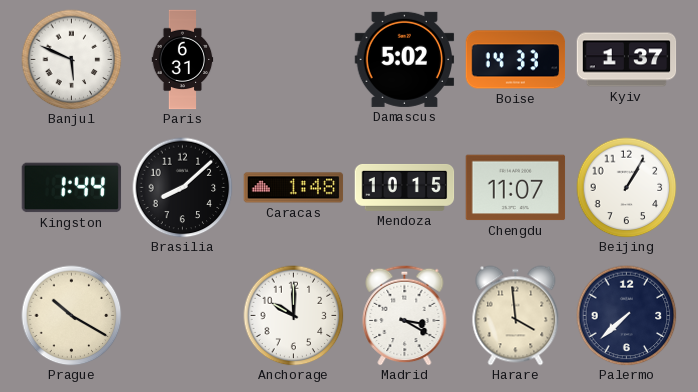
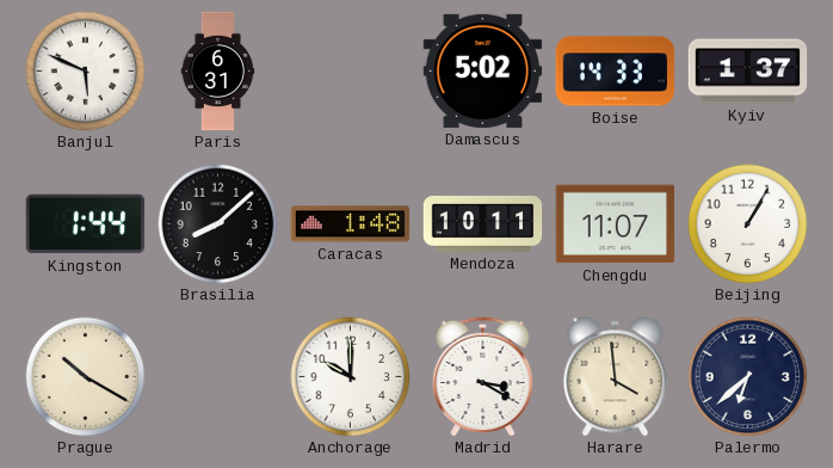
Mendoza: 10:15 -> 10:11 (483, 223)
Palermo: 7:38 -> 6:38 (748, 377)
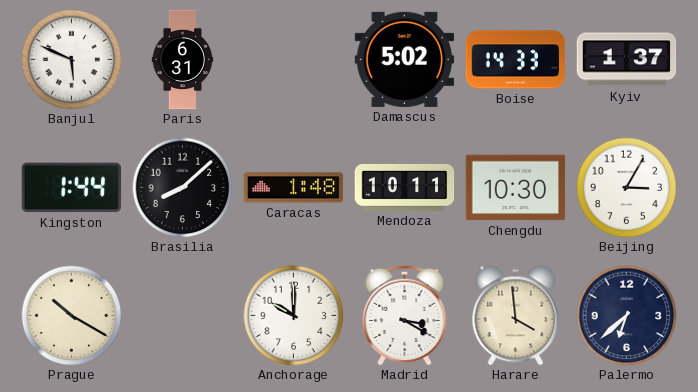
Chengdu: 11:07 -> 10:30 (516, 188)
Beijing: 1:05 -> 3:05 (627, 188)
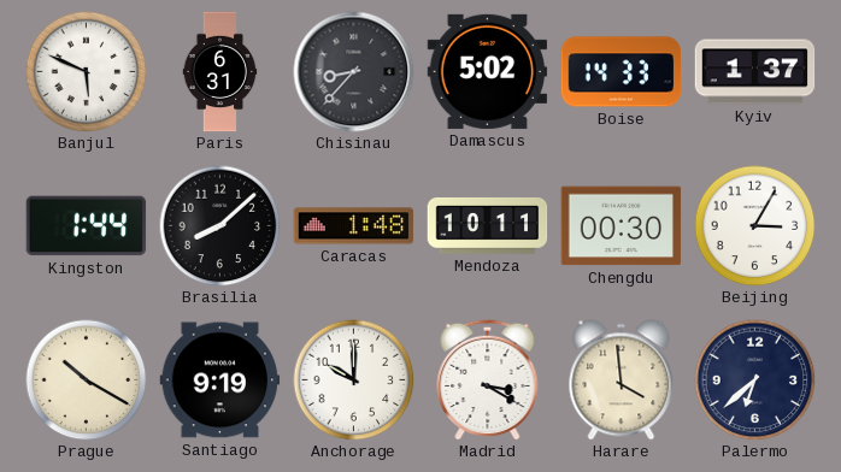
Chisinau: none -> 8:37 (354, 72)
Chengdu: 10:30 -> 00:30 (622, 226)
Santiago: none -> 9:19 (220, 380)
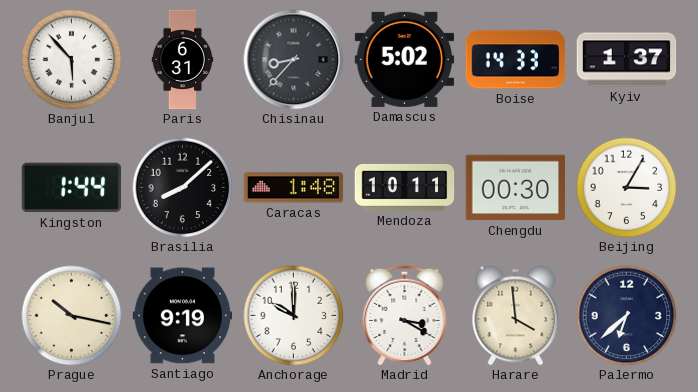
Banjul: 5:49 -> 5:53 (72, 60)
Prague: 10:20 -> 10:17 (72, 316)
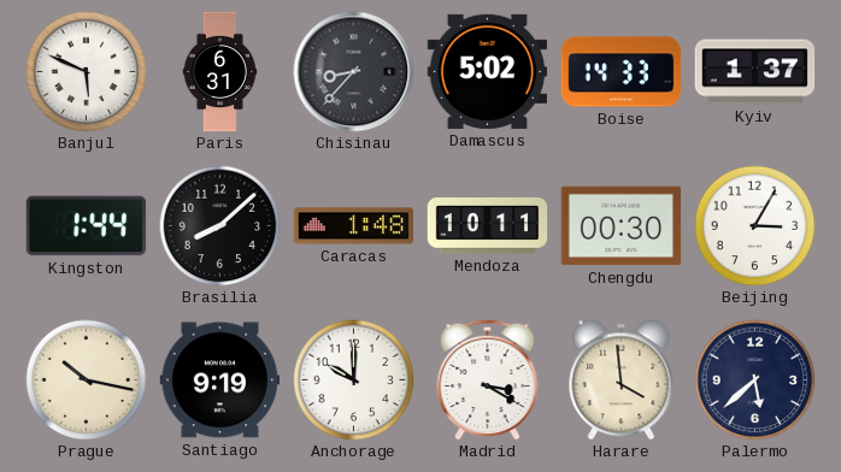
Banjul: 5:53 -> 5:49 (87, 72)
Palermo: 6:38 -> 5:38 (755, 380)
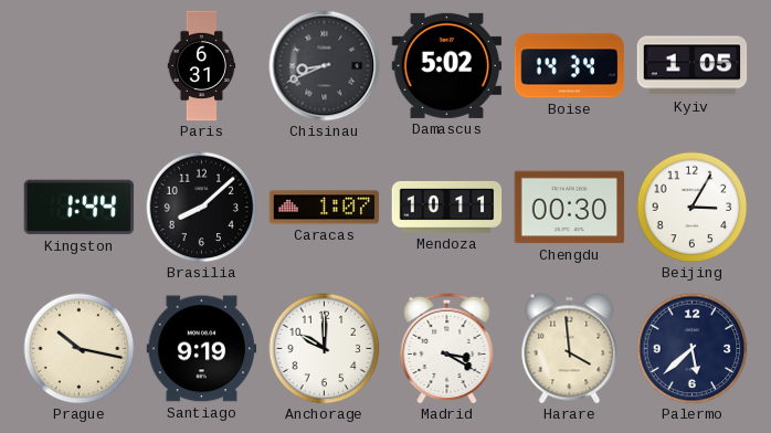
Banjul: 5:49 -> none (87, 72)
Chisinau: 8:37 -> 8:41 (325, 66)
Boise: 14:33 -> 14:34 (570, 66)
Kyiv: 1:37 -> 1:05 (693, 66)
Caracas: 1:48 -> 1:07 (325, 208)
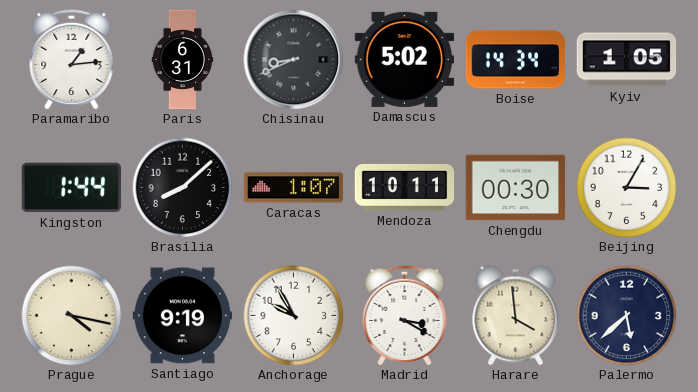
Paramaribo: none -> 1:14 (72, 59)
Prague: 10:17 -> 4:17 (72, 316)
Anchorage: 10:00 -> 9:55 (294, 316)
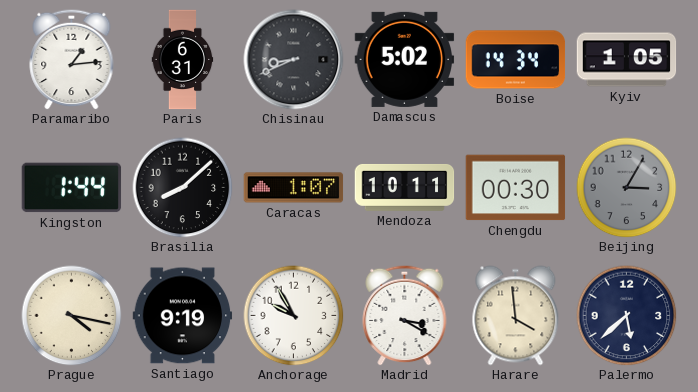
Beijing dial: white -> grey (627, 188)
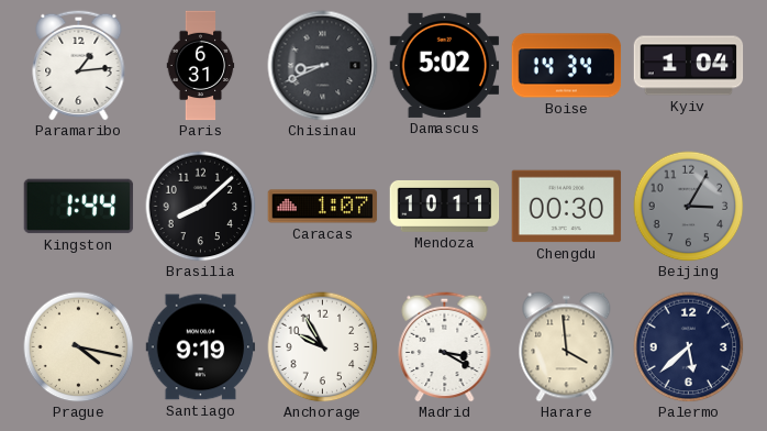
Kyiv: 1:05 -> 1:04 (689, 66)
